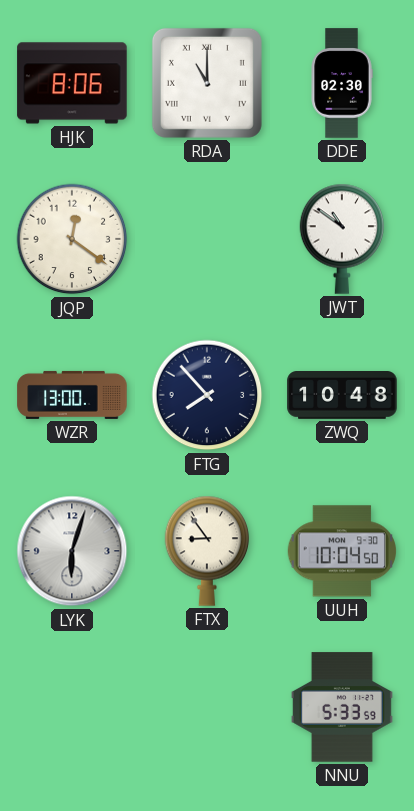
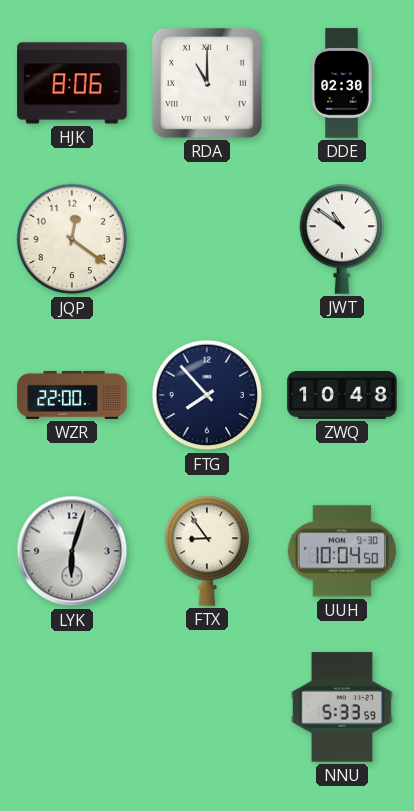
WZR: 13:00 -> 22:00 (72, 395)
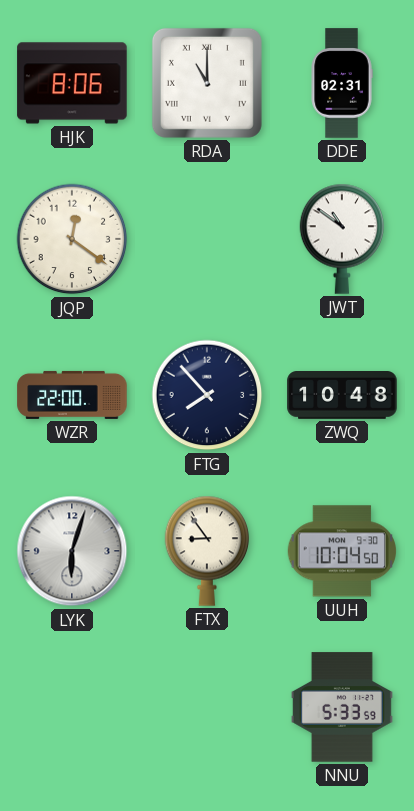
DDE: 02:30 -> 02:31 (342, 83)
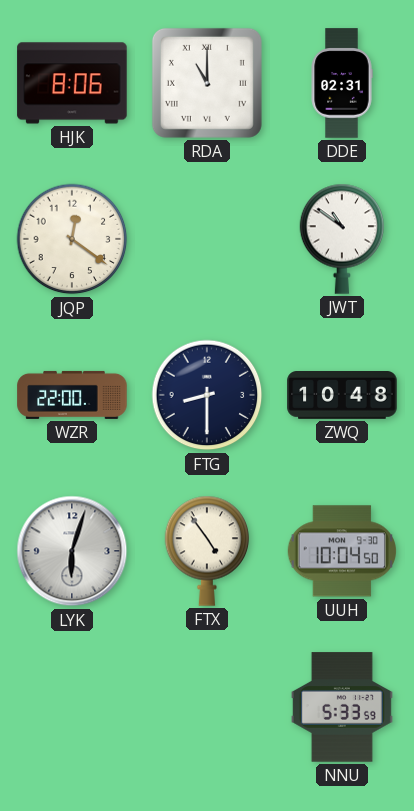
FTG: 7:53 -> 8:30 (207, 395)
FTX: 8:54 -> 4:54 (207, 551)
